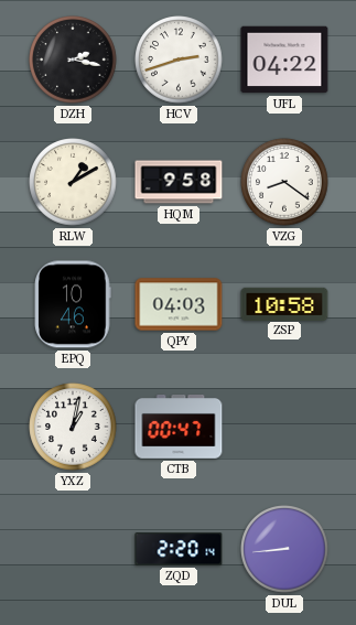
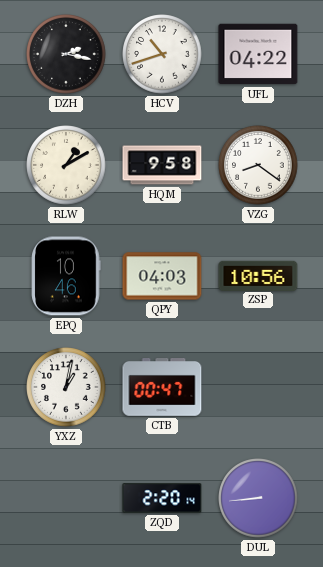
HCV: 2:42 -> 10:42 (162, 54)
ZSP: 10:58 -> 10:56 (258, 275)
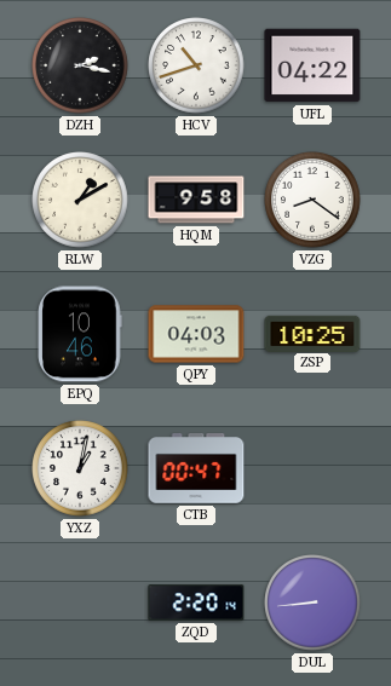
ZSP: 10:56 -> 10:25 (312, 333)
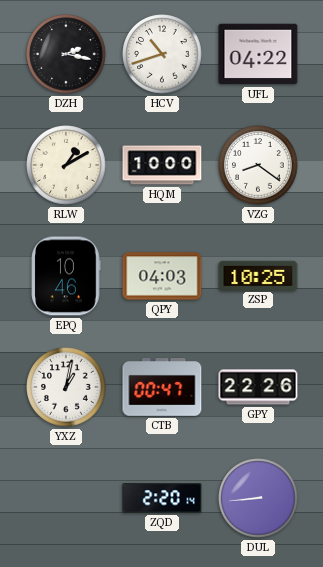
HQM: 9:58 -> 10:00 (162, 165)
GPY: none -> 22:26 (258, 387)
